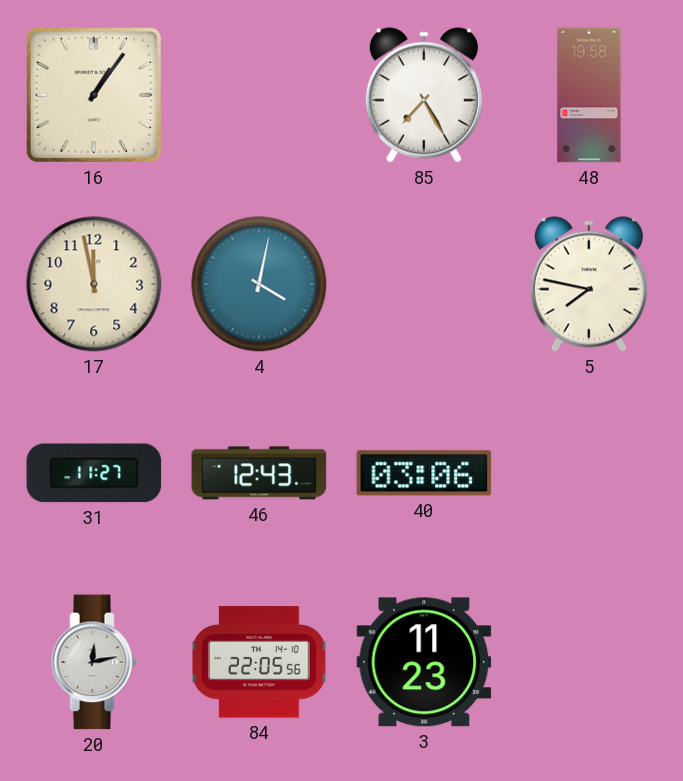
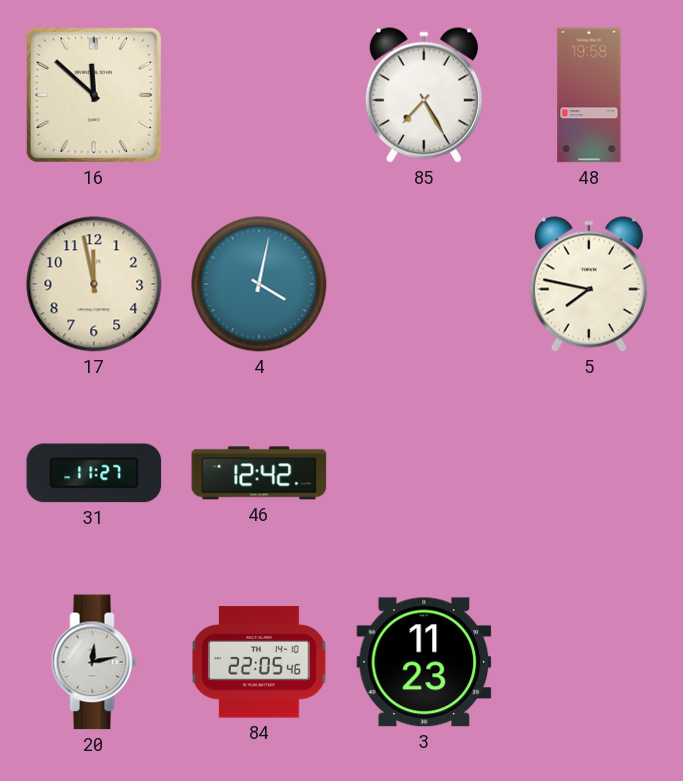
16: 1:06 -> 11:52 (94, 95)
46: 12:43 -> 12:42 (259, 473)
40: 03:06 -> none (424, 473)
84: 22:05:56 -> 22:05:46 (260, 662)
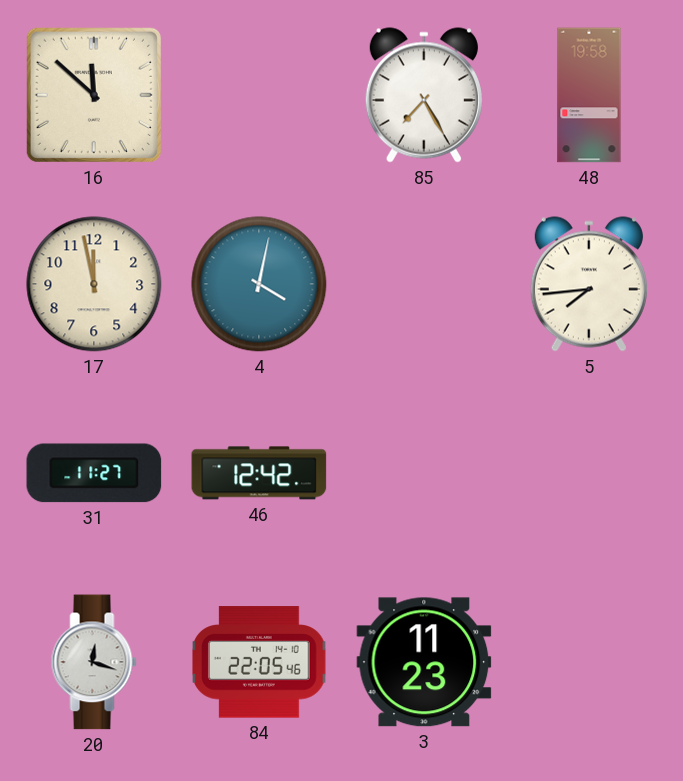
5: 7:47 -> 7:44 (589, 284)
20: 12:13 -> 12:18 (94, 662)
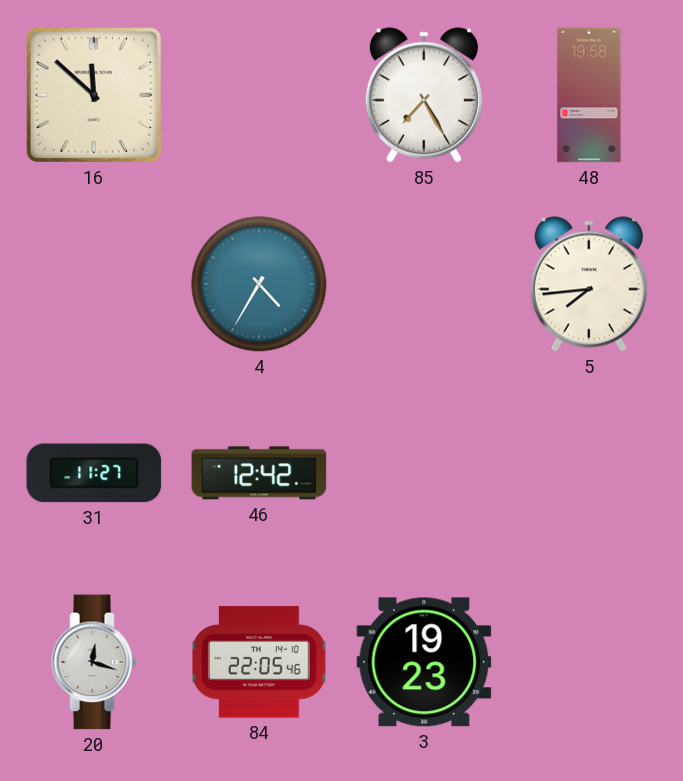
17: 11:58 -> none (94, 284)
4: 4:02 -> 4:35 (259, 284)
3: 11:23 -> 19:23 (424, 662)
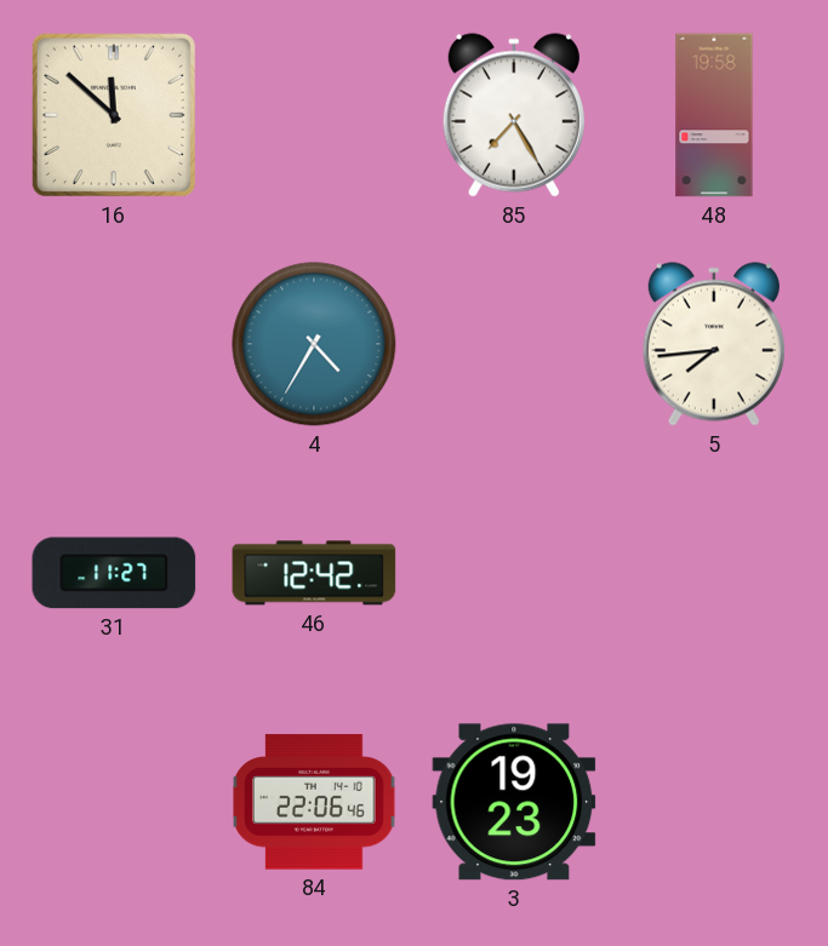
20: 12:18 -> none (94, 662)
84: 22:05 -> 22:06 (315, 802)
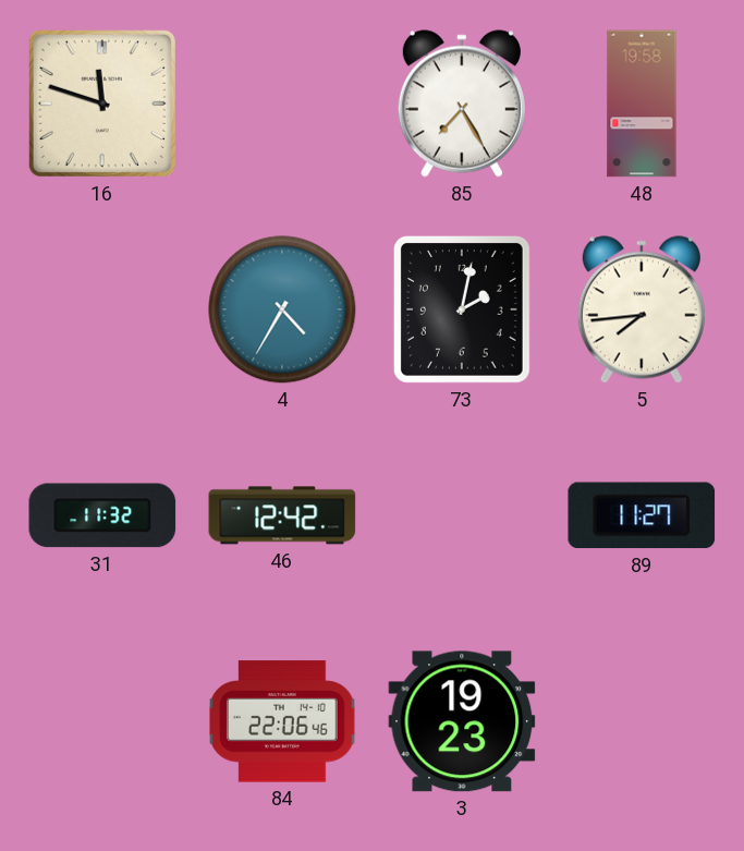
16: 11:52 -> 11:48 (102, 104)
73: none -> 2:02 (462, 309)
31: 11:27 -> 11:32 (102, 515)
89: none -> 11:27 (642, 515)
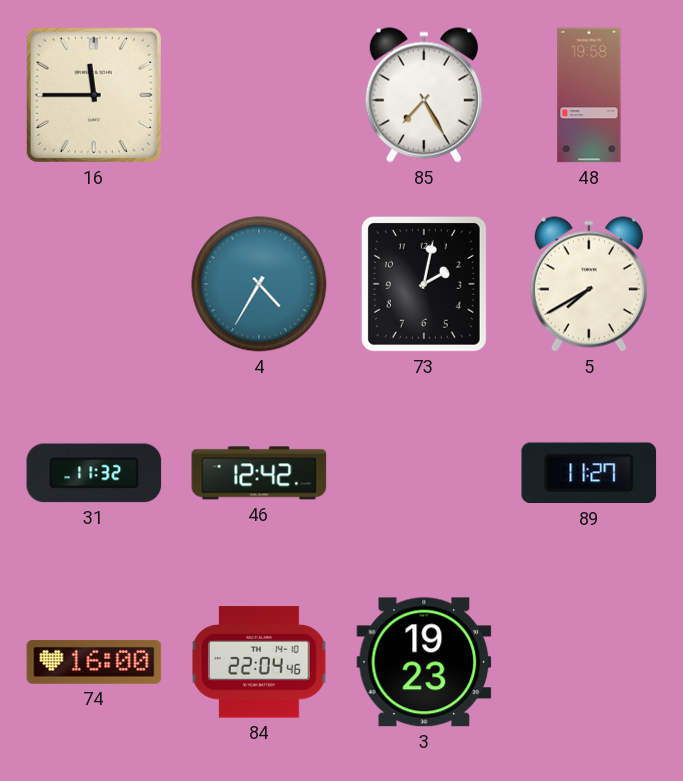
16: 11:48 -> 11:45 (94, 95)
5: 7:44 -> 7:40 (589, 284)
74: none -> 16:00 (94, 662)
84: 22:06 -> 22:04 (260, 662)
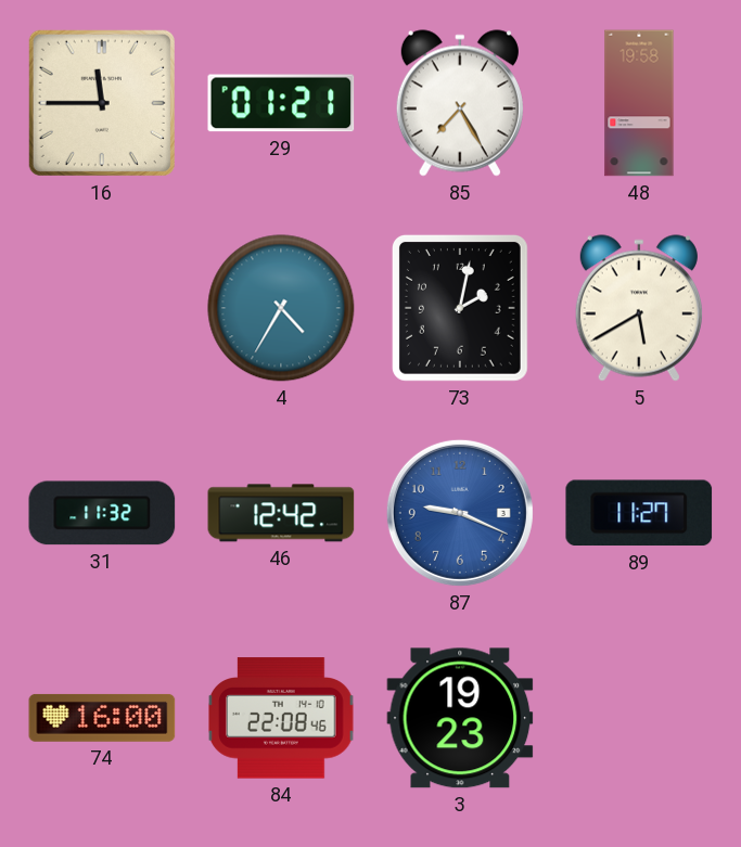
29: none -> 01:21 (281, 103)
5: 7:40 -> 5:40 (639, 308)
87: none -> 9:19 (460, 513)
84: 22:04 -> 22:08 (282, 718)
